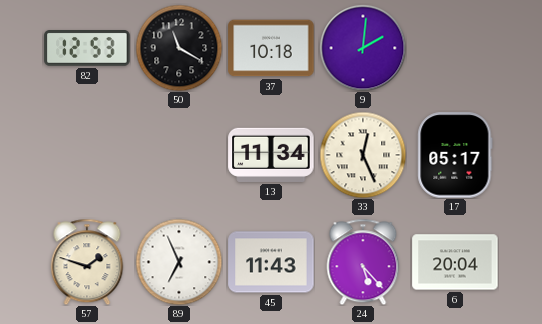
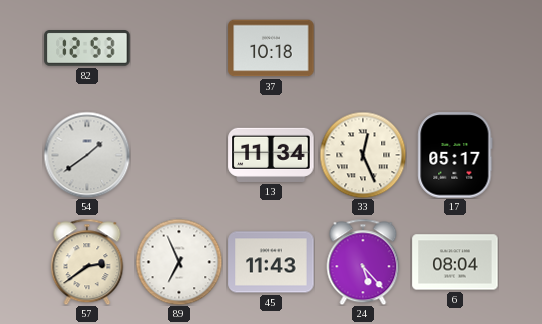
50: 11:20 -> none (179, 48)
9: 2:01 -> none (363, 48)
54: none -> 1:39 (87, 155)
57: 1:48 -> 2:39 (87, 262)
6: 20:04 -> 08:04 (455, 262)
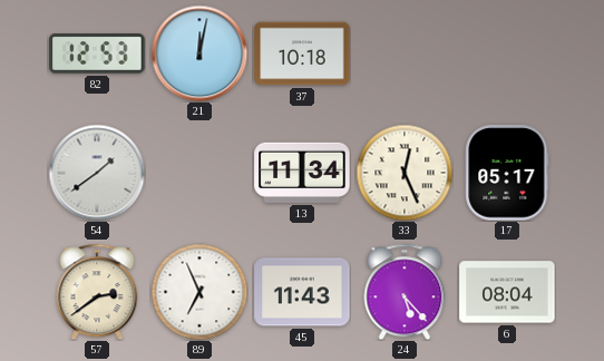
21: none -> 12:02 (199, 53)
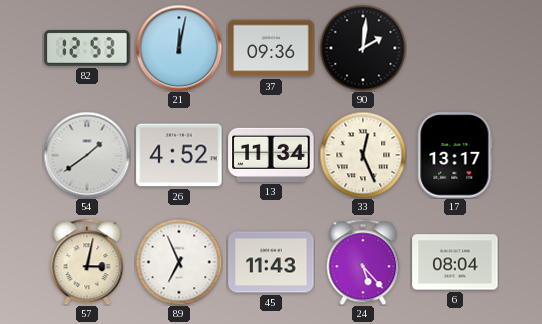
37: 10:18 -> 09:36 (271, 48)
90: none -> 2:01 (363, 48)
26: none -> 4:52 (179, 155)
17: 05:17 -> 13:17 (455, 155)
57: 2:39 -> 3:02 (87, 262)
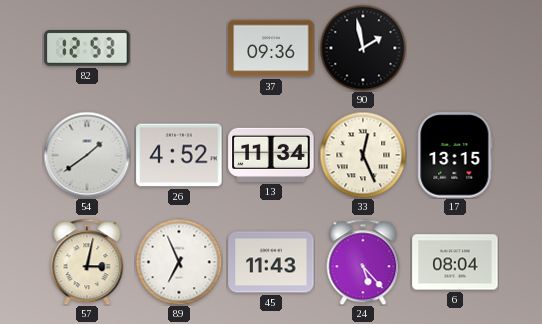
21: 12:02 -> none (179, 48)
90: 2:01 -> 1:58 (363, 48)
17: 13:17 -> 13:15 (455, 155)
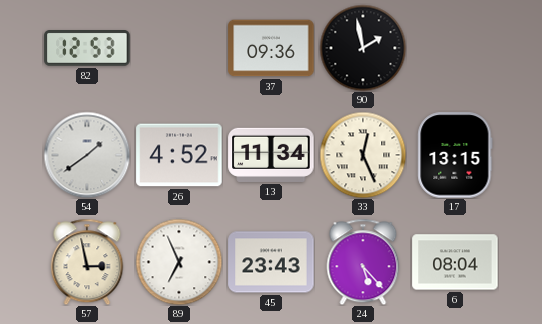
57: 3:02 -> 2:58 (87, 262)
45: 11:43 -> 23:43 (271, 262)
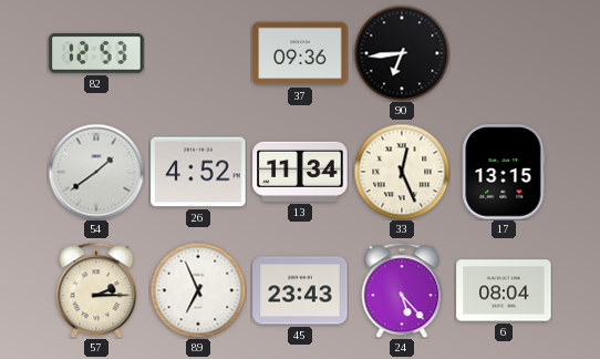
90: 1:58 -> 6:44 (402, 53)
57: 2:58 -> 2:15 (96, 290)
